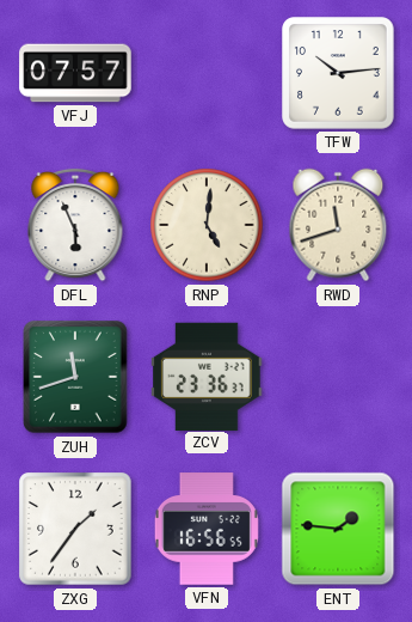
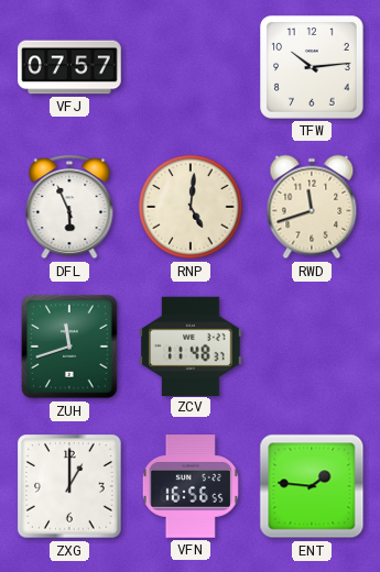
ZCV: 23:36 -> 11:48 (191, 345)
ZXG: 1:36 -> 1:00 (69, 486)
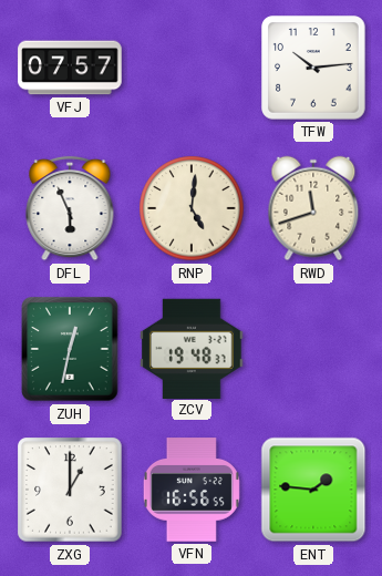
ZUH: 11:42 -> 12:32 (70, 349)
ZCV: 11:48 -> 19:48 (192, 348)
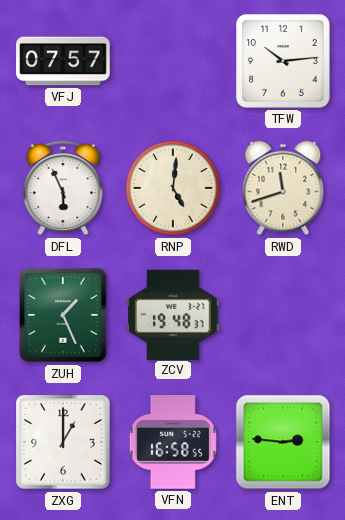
ZUH: 12:32 -> 1:26 (63, 315)
VFN: 16:56 -> 16:58 (173, 442)
ENT: 1:46 -> 2:46 (283, 442)
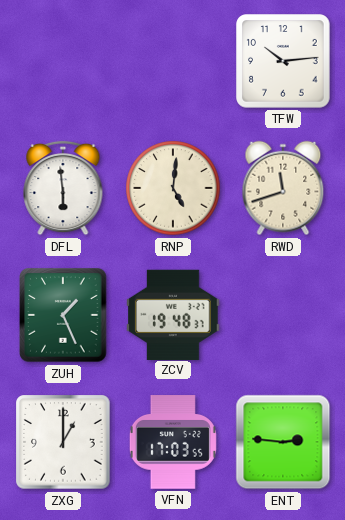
VFJ: 07:57 -> none (63, 61)
DFL: 5:56 -> 5:59 (63, 188)
VFN: 16:58 -> 17:03 (173, 442)
